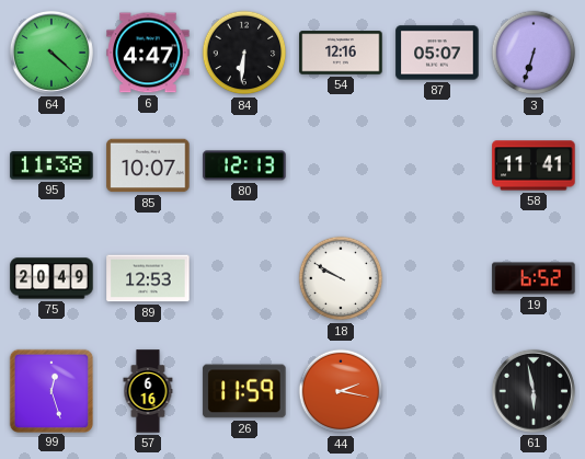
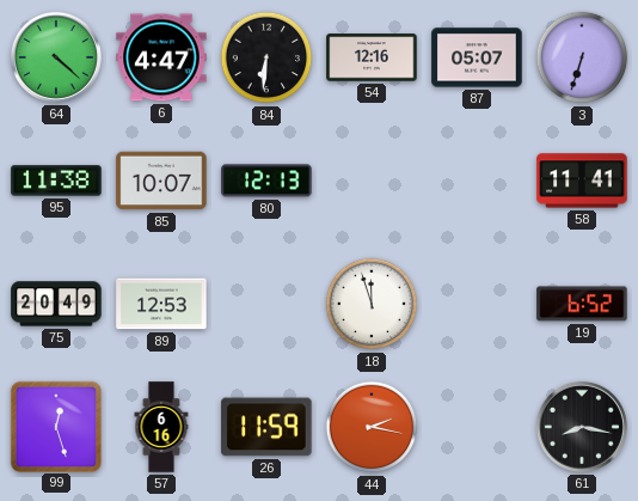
18: 9:50 -> 11:57 (372, 304)
61: 5:58 -> 8:17 (582, 427)
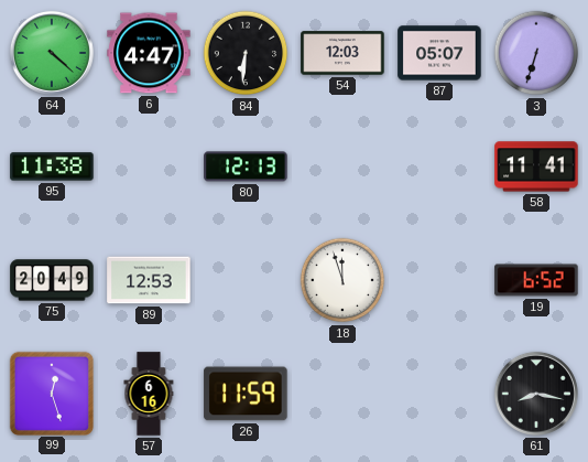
54: 12:16 -> 12:03 (342, 53)
85: 10:07 -> none (161, 181)
44: 2:17 -> none (372, 427)
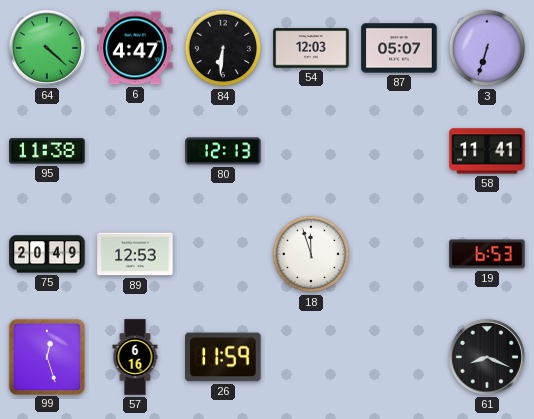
19: 6:52 -> 6:53 (487, 254)
61: 8:17 -> 8:19 (487, 357)
